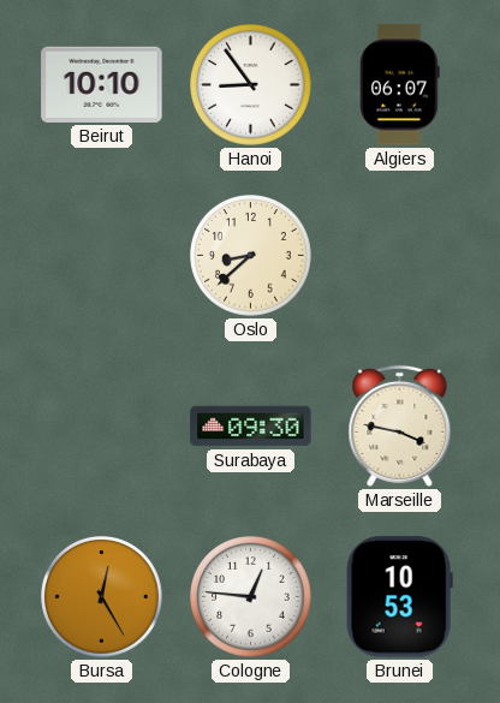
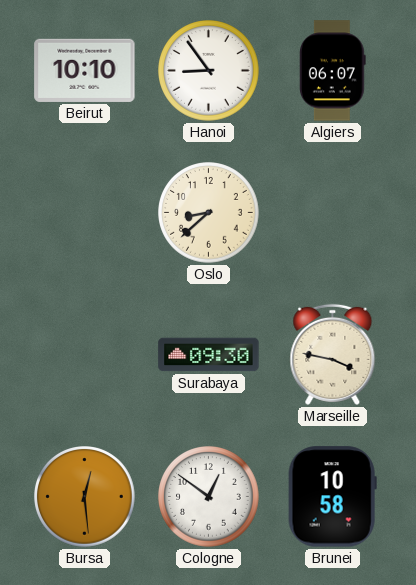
Bursa: 12:25 -> 12:29 (85, 497)
Cologne: 12:46 -> 12:51 (209, 497)
Brunei: 10:53 -> 10:58 (332, 497)
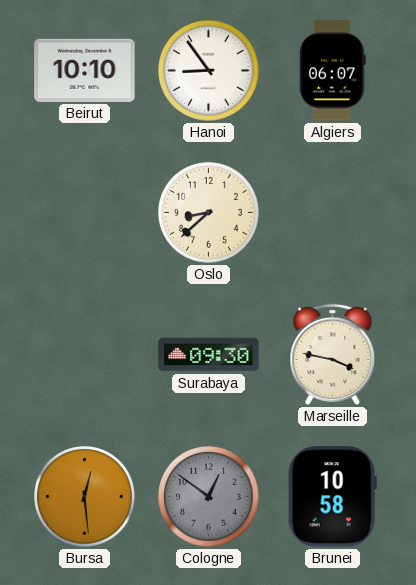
Cologne dial: white -> grey (209, 497)
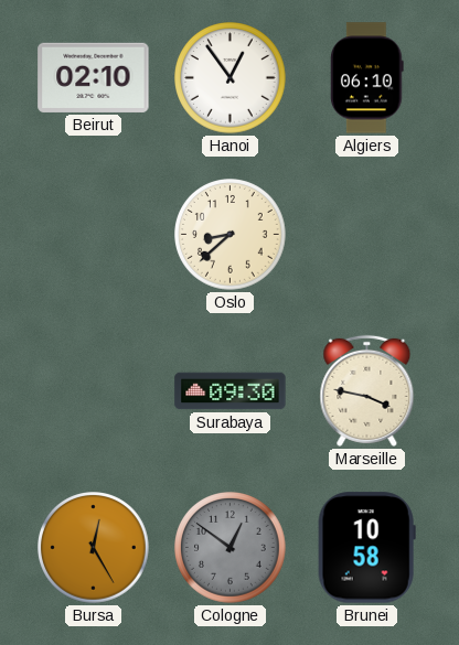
Beirut: 10:10 -> 02:10 (94, 77)
Hanoi: 8:54 -> 12:54 (231, 78)
Algiers: 06:07 -> 06:10 (366, 78)
Bursa: 12:29 -> 12:25 (94, 548)
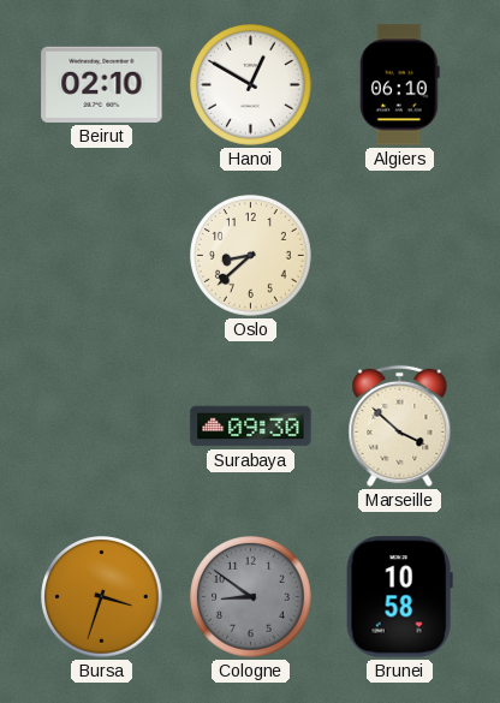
Hanoi: 12:54 -> 12:50 (251, 85)
Marseille: 3:47 -> 3:52 (400, 425)
Bursa: 12:25 -> 3:33 (102, 597)
Cologne: 12:51 -> 8:51 (251, 597)
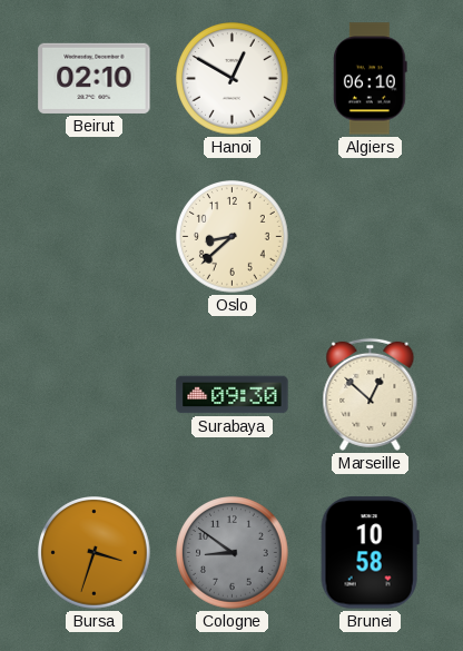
Marseille: 3:52 -> 12:52 (371, 394)
